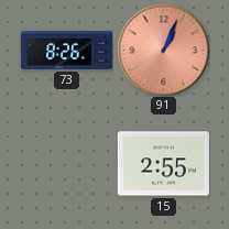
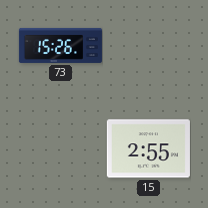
73: 8:26 -> 15:26 (60, 45)
91: 1:04 -> none (163, 50)
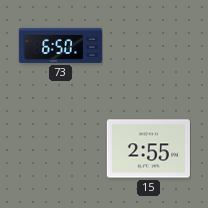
73: 15:26 -> 6:50 (60, 45)
